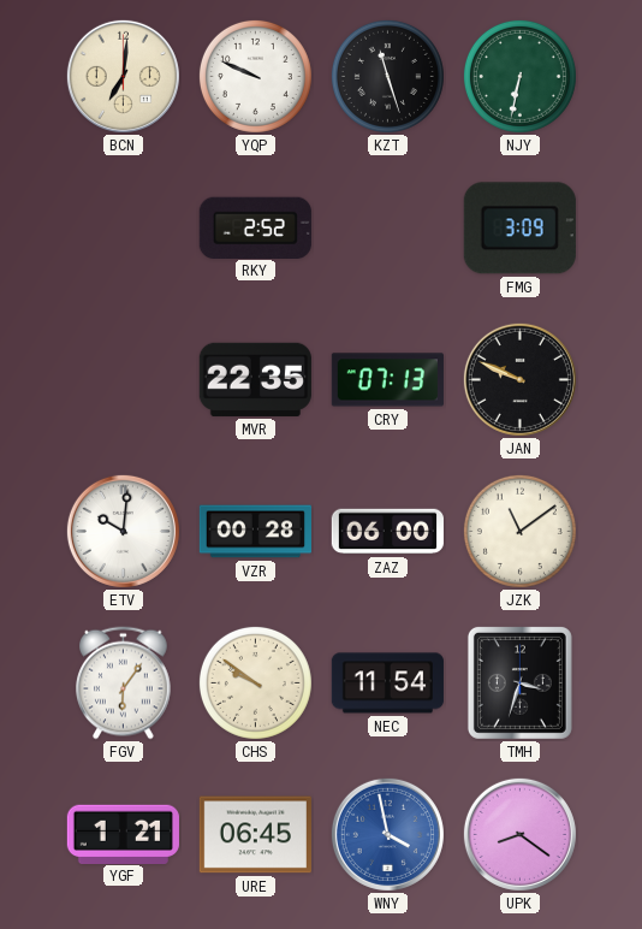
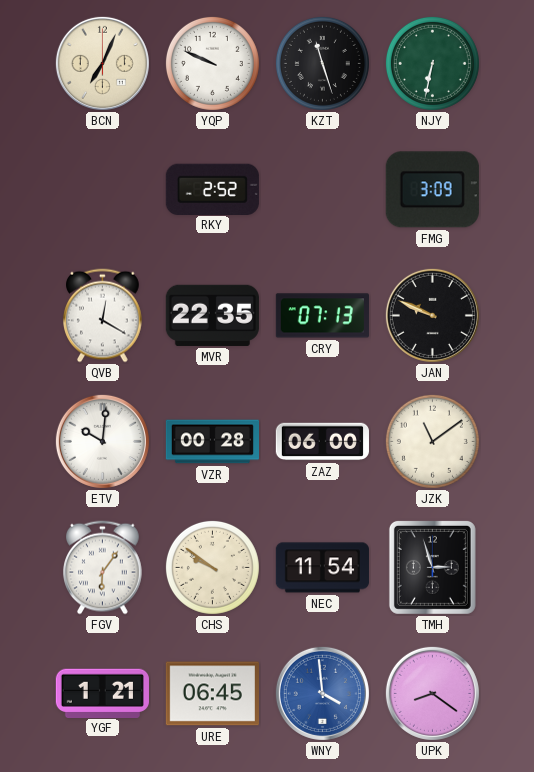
BCN: 7:01 -> 7:04 (102, 63)
QVB: none -> 12:20 (103, 316)
TMH: 3:33 -> 2:57 (432, 567)
WNY: 3:58 -> 3:59 (322, 693)
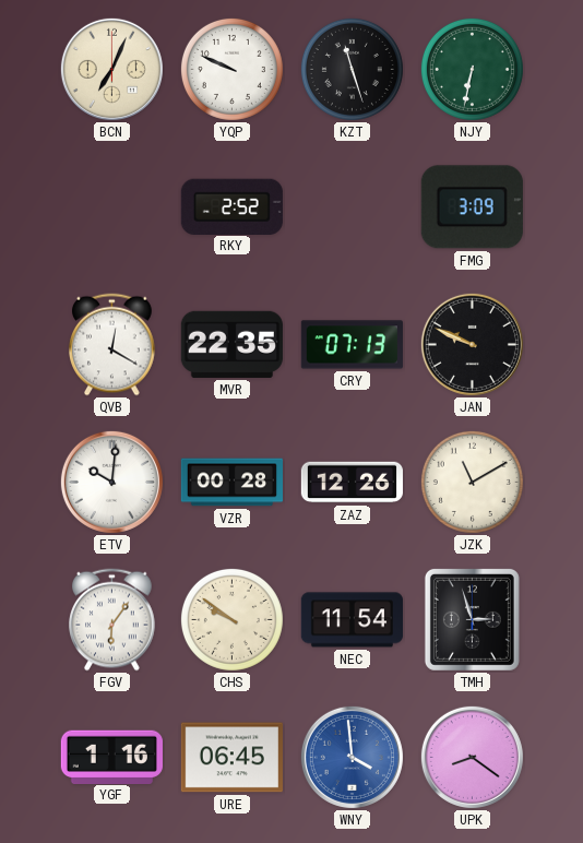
ZAZ: 06:00 -> 12:26 (352, 483)
JZK: 11:09 -> 11:10 (472, 482)
YGF: 1:21 -> 1:16 (111, 757)
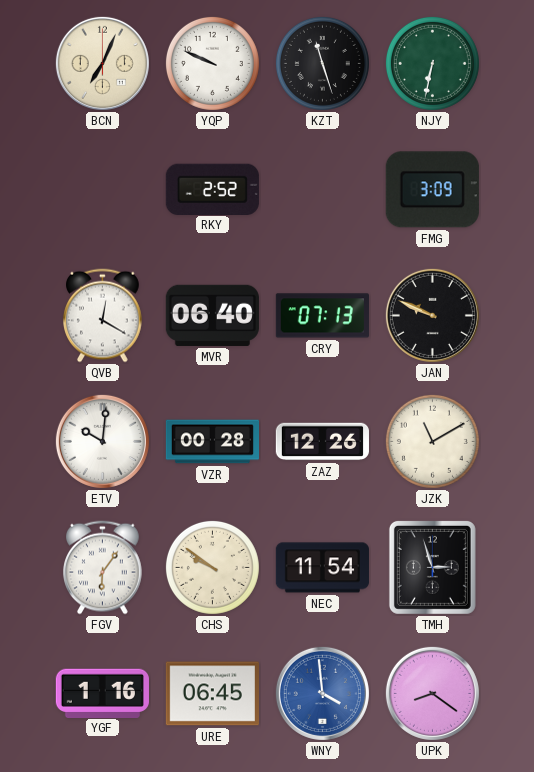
MVR: 22:35 -> 06:40 (212, 315)
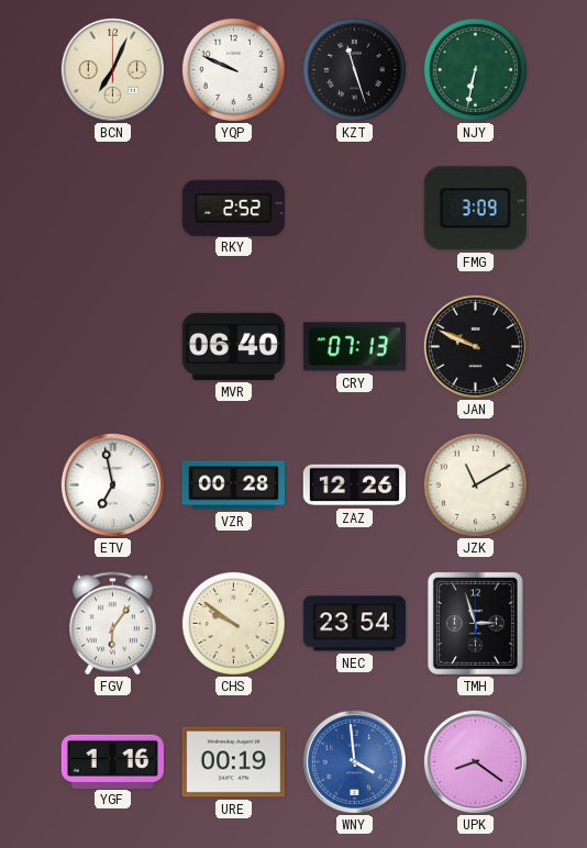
QVB: 12:20 -> none (103, 316)
ETV: 10:01 -> 6:58 (112, 484)
NEC: 11:54 -> 23:54 (354, 624)
URE: 06:45 -> 00:19 (233, 762)
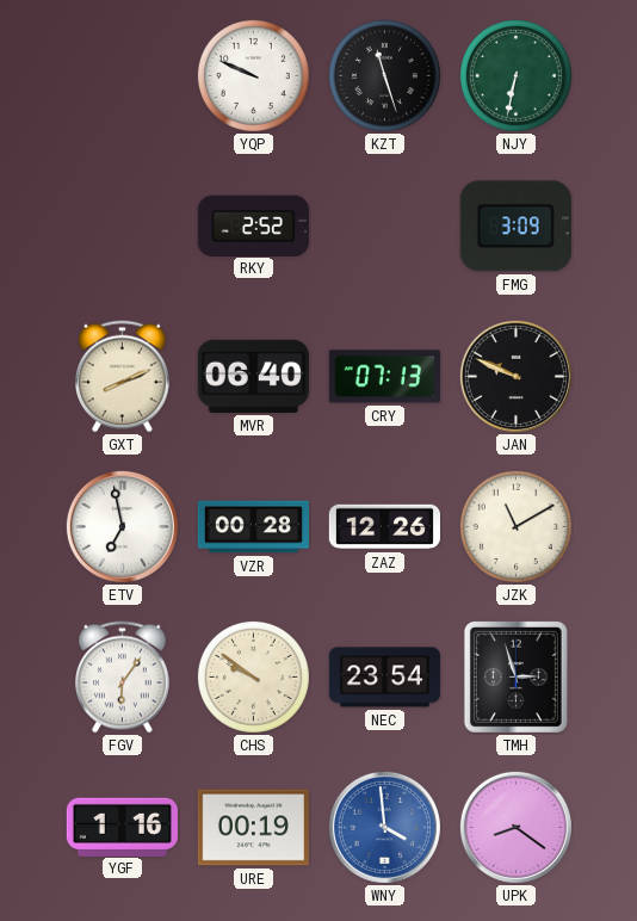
BCN: 7:04 -> none (112, 69)
GXT: none -> 8:11 (123, 377)
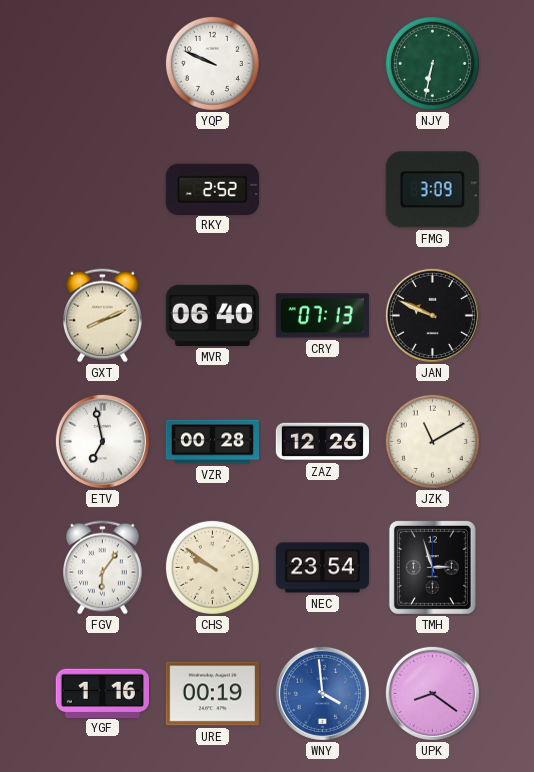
KZT: 11:27 -> none (384, 75)
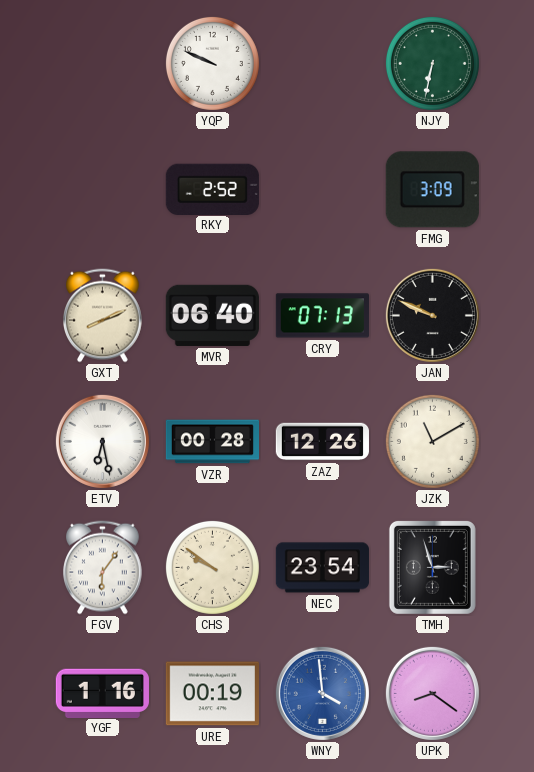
ETV: 6:58 -> 6:28 (102, 441)
